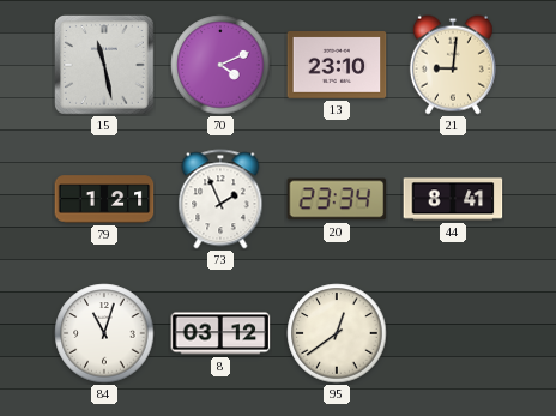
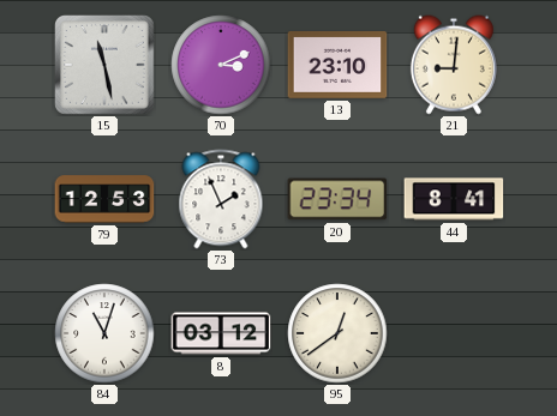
70: 4:11 -> 3:11 (221, 65)
79: 1:21 -> 12:53 (104, 199)
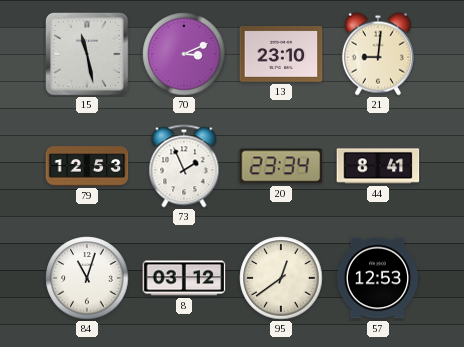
57: none -> 12:53 (378, 278)
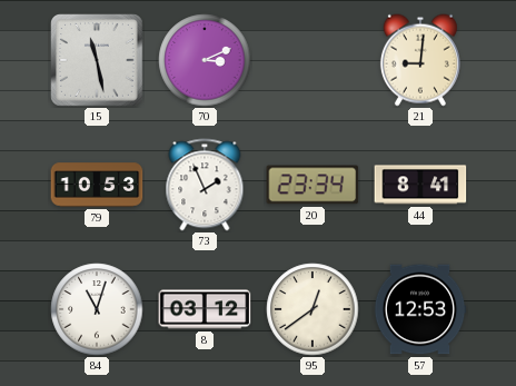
13: 23:10 -> none (281, 55)
79: 12:53 -> 10:53 (97, 185)
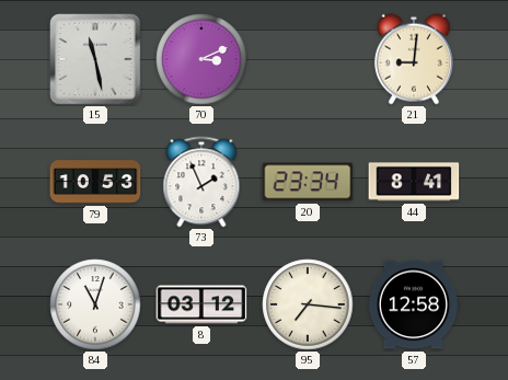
95: 12:39 -> 7:16 (308, 304)
57: 12:53 -> 12:58 (414, 304)
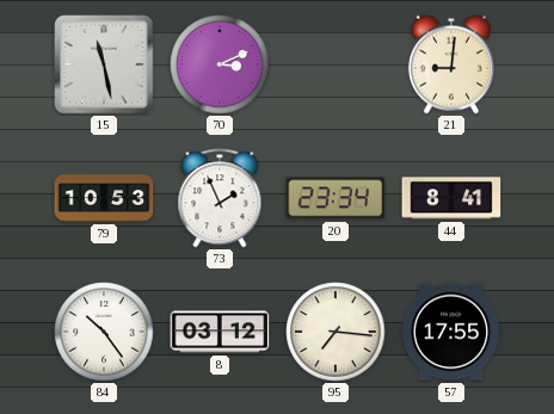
84: 11:03 -> 10:24 (104, 332)
57: 12:58 -> 17:55 (451, 332)
